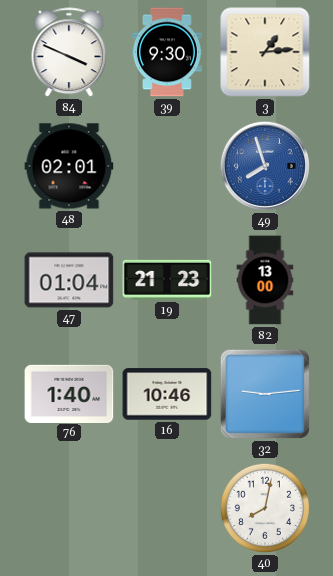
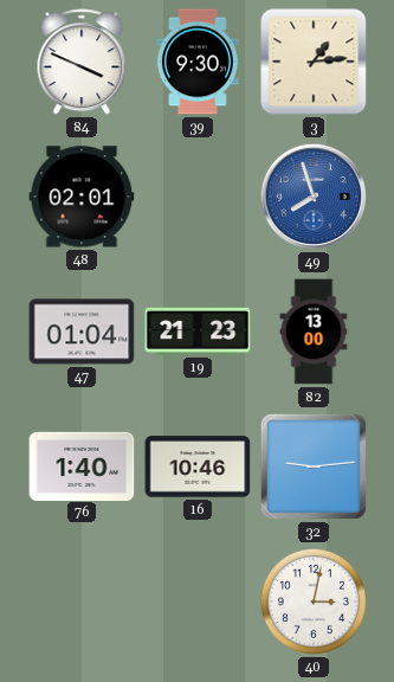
40: 8:02 -> 3:02 (314, 601)
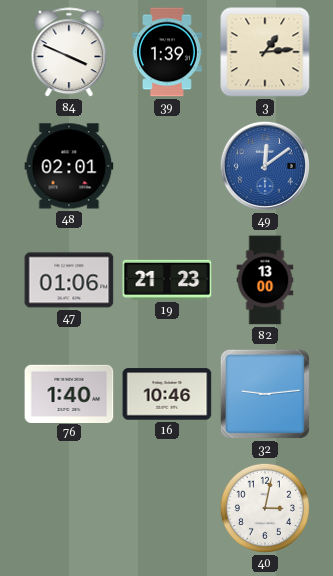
39: 9:30 -> 1:39 (167, 52)
49: 7:57 -> 12:09 (265, 166)
47: 01:04 -> 01:06 (69, 280)
